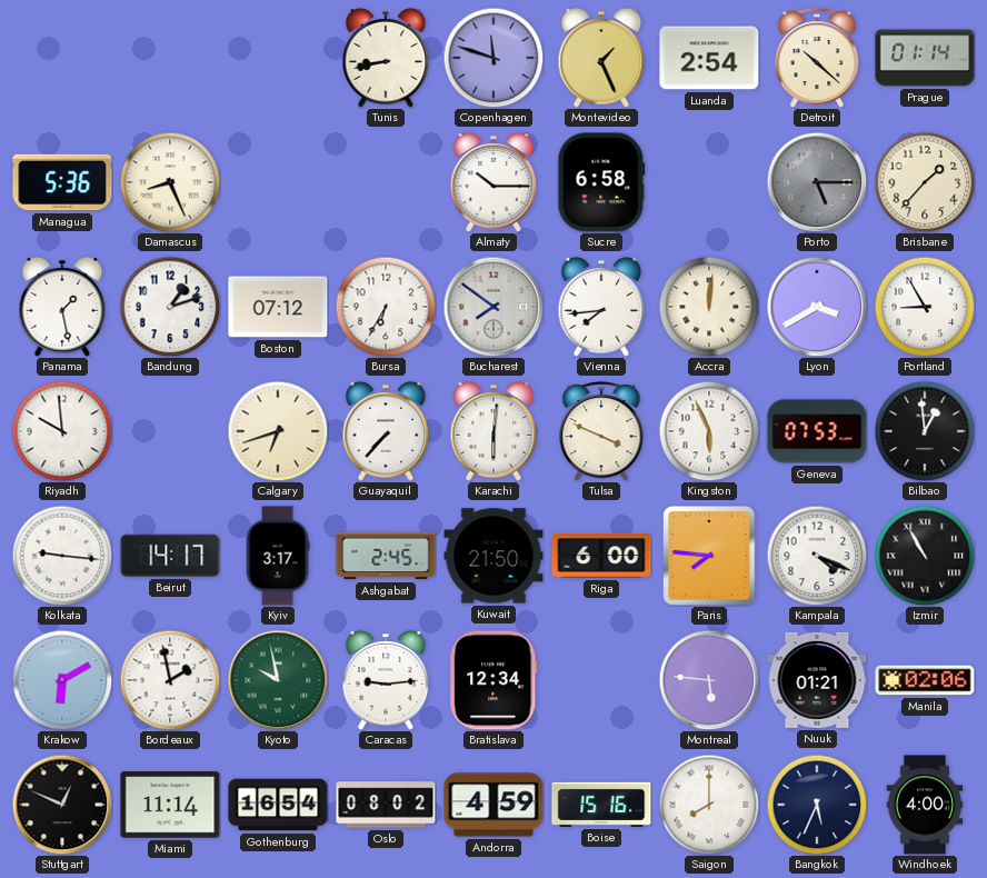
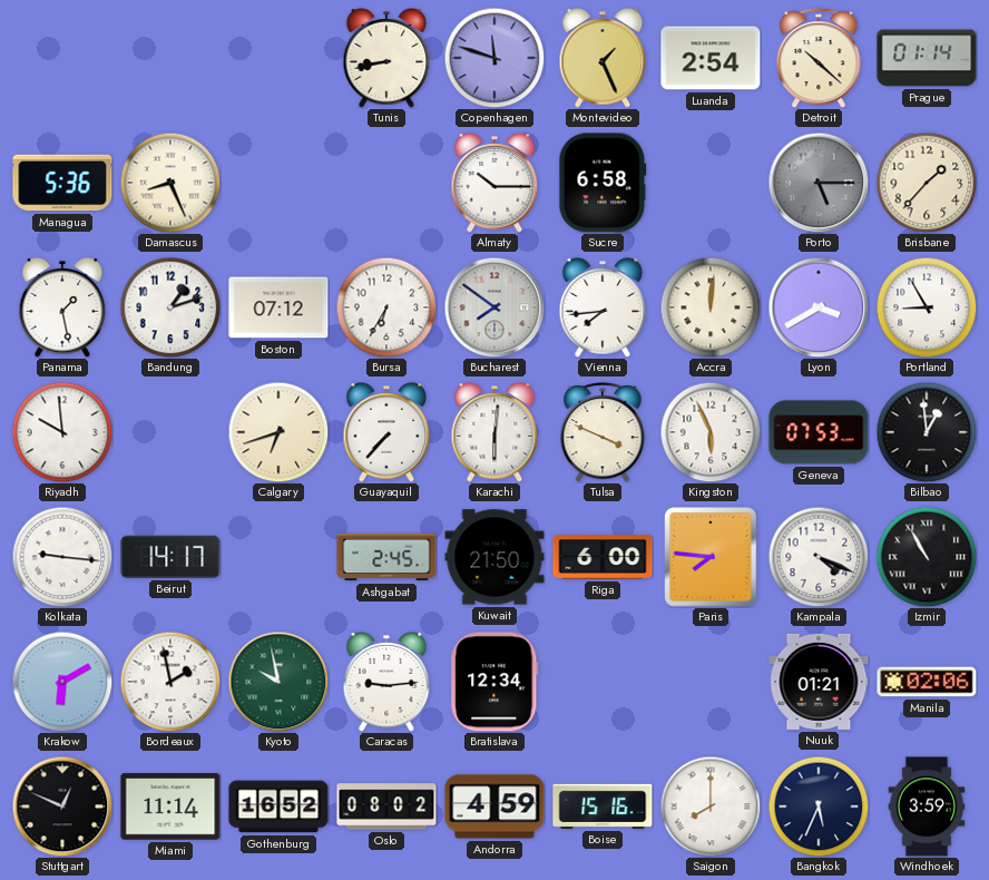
Kyiv: 3:17 -> none (278, 556)
Montreal: 5:46 -> none (709, 680)
Gothenburg: 16:54 -> 16:52 (278, 806)
Windhoek: 4:00 -> 3:59 (927, 806)
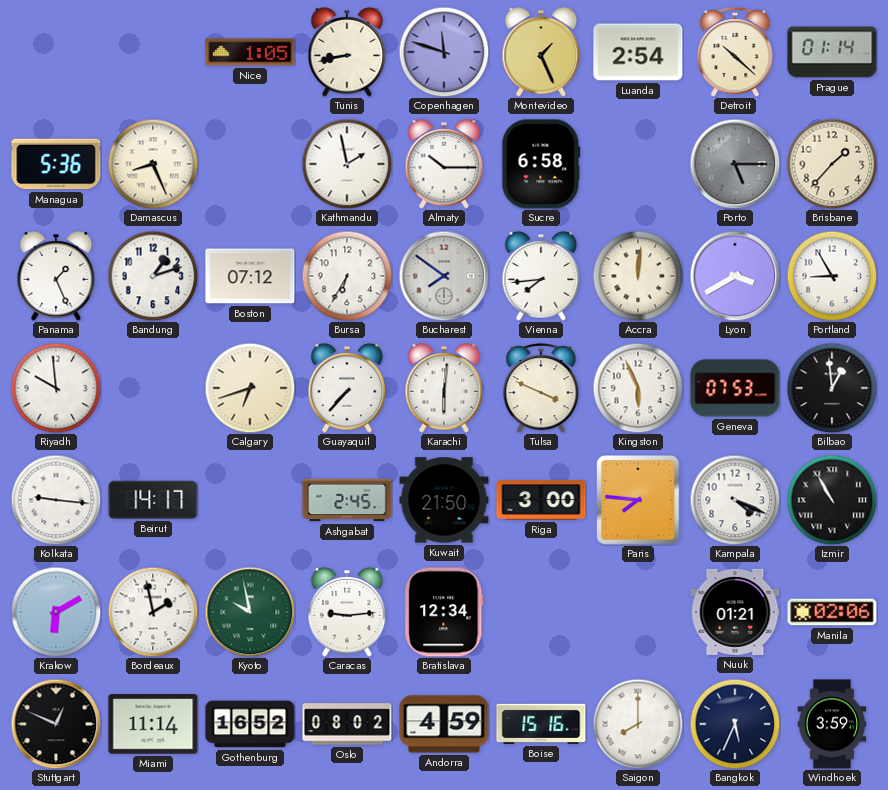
Nice: none -> 1:05 (250, 52)
Kathmandu: none -> 1:58 (347, 164)
Panama: 1:28 -> 1:26 (56, 276)
Riga: 6:00 -> 3:00 (541, 500)
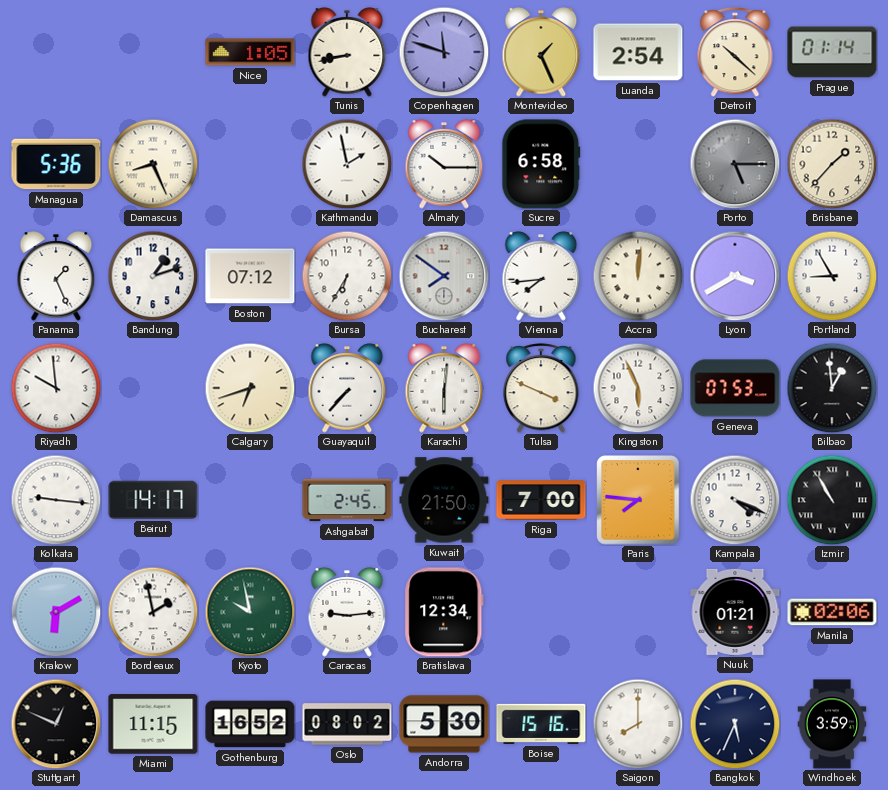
Riga: 3:00 -> 7:00 (541, 500)
Miami: 11:14 -> 11:15 (153, 724)
Andorra: 4:59 -> 5:30 (444, 724)
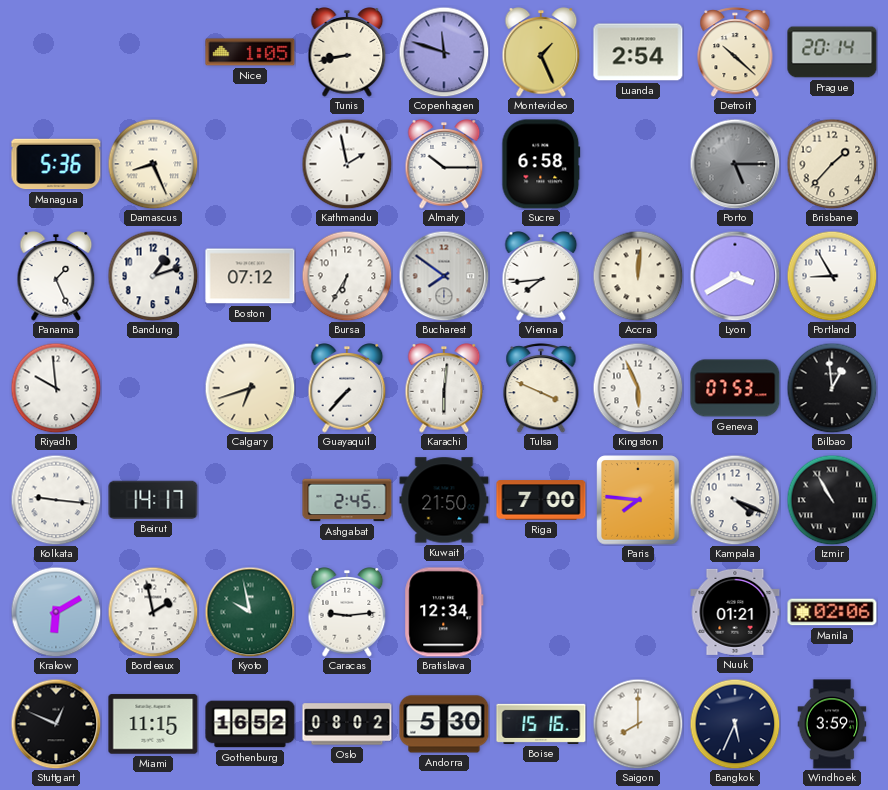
Prague: 01:14 -> 20:14 (832, 52)
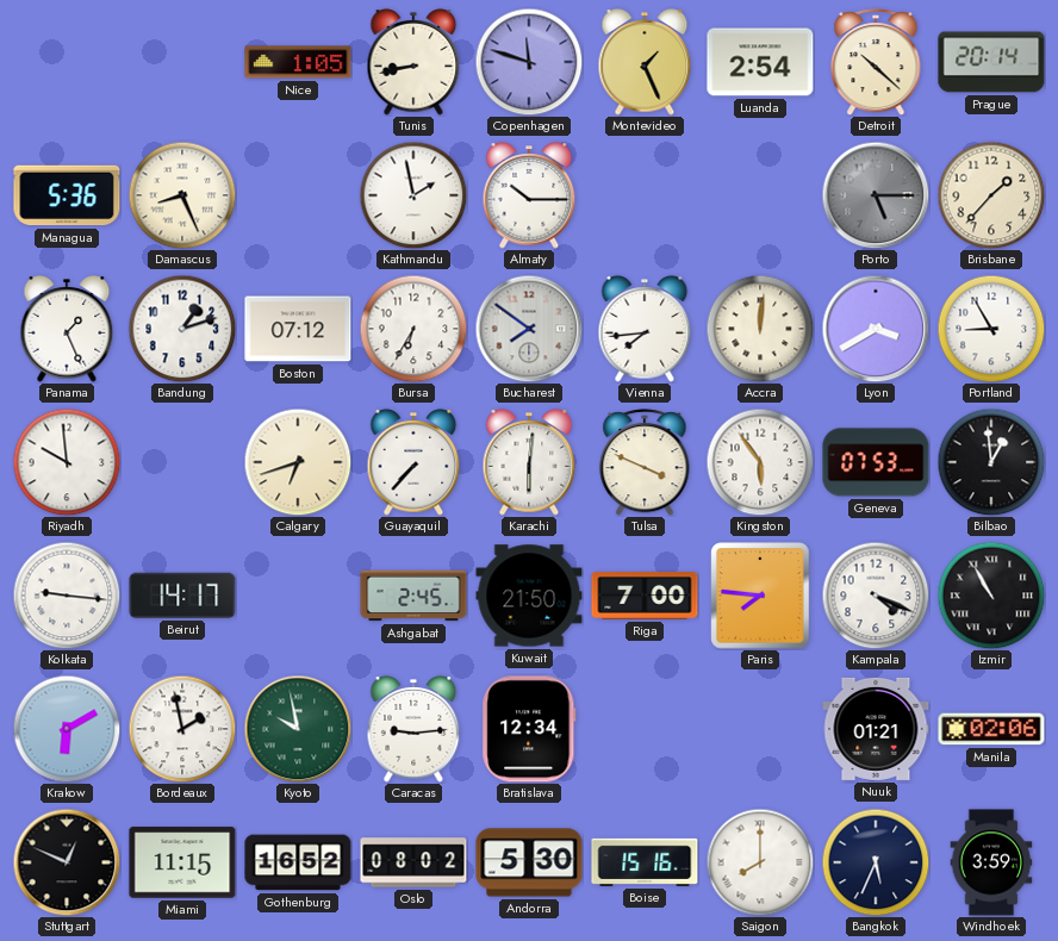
Sucre: 6:58 -> none (541, 164)
Kingston: 5:56 -> 5:54 (760, 462)
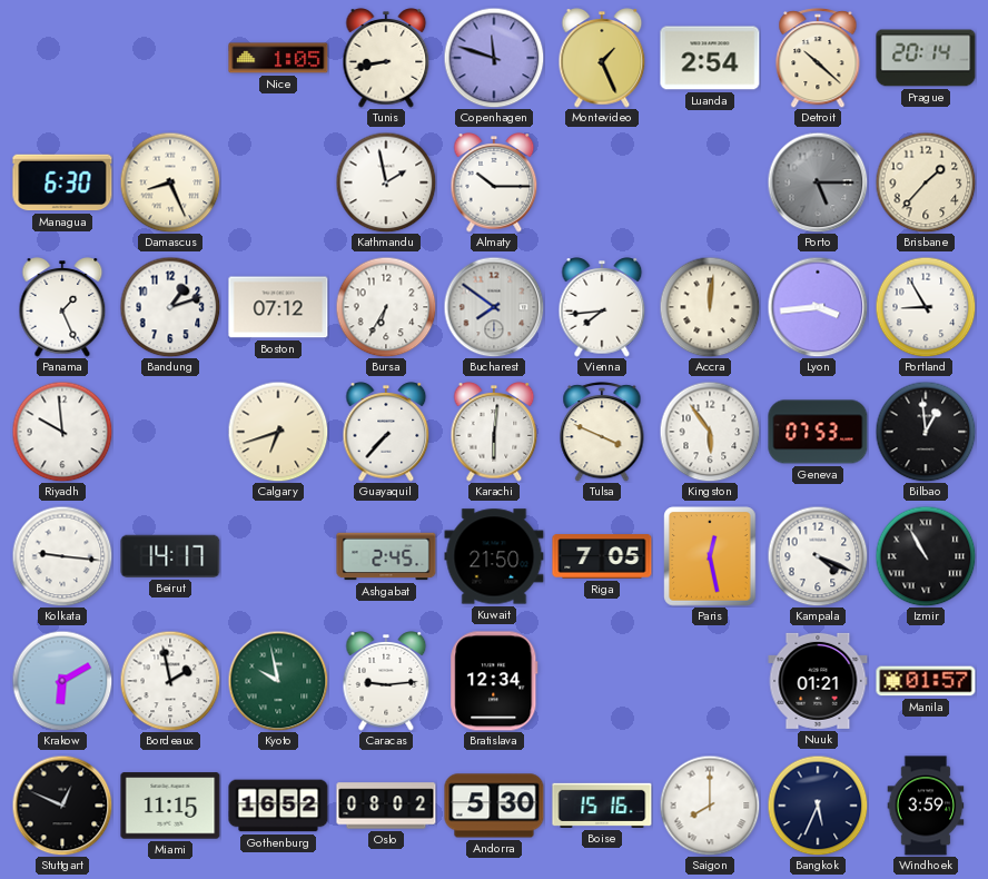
Managua: 5:36 -> 6:30 (62, 182)
Lyon: 3:40 -> 3:44 (818, 307)
Riga: 7:00 -> 7:05 (602, 556)
Paris: 7:46 -> 12:28 (710, 556)
Manila: 02:06 -> 01:57 (926, 681)
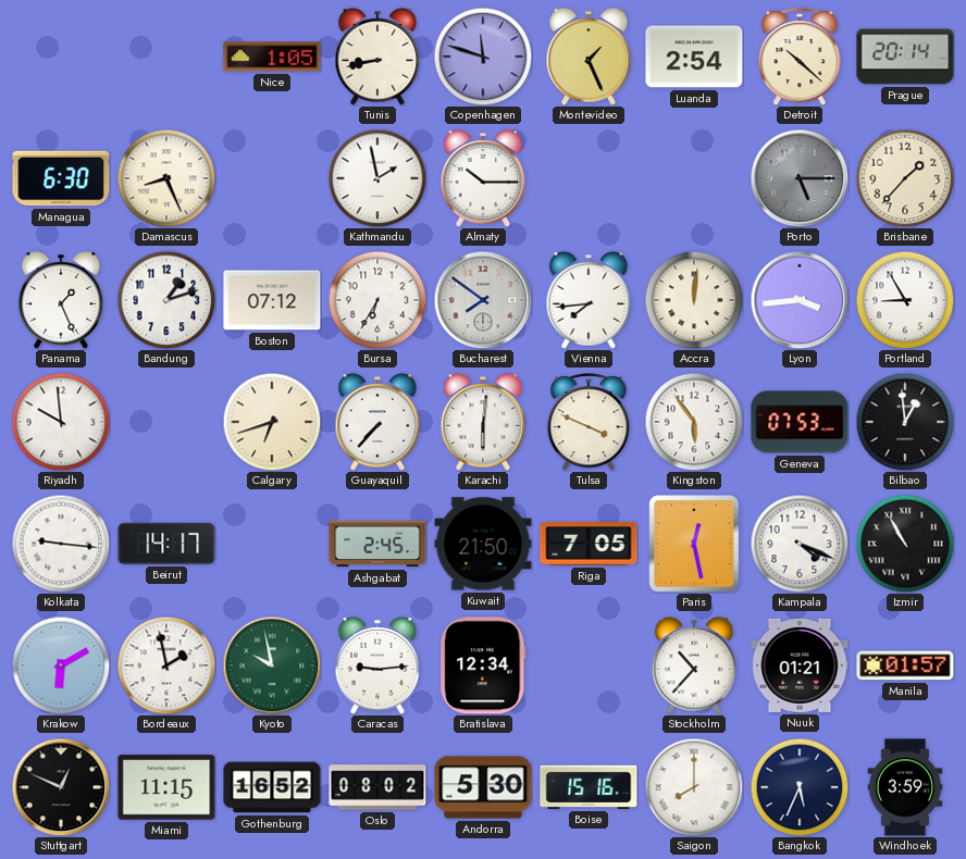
Stockholm: none -> 10:37 (694, 665)
